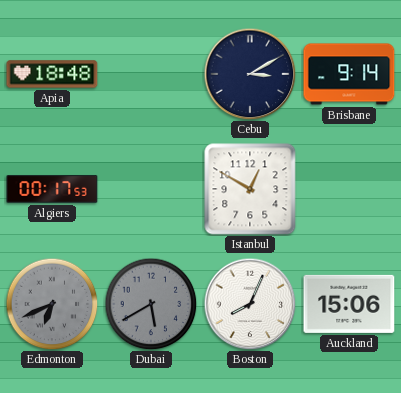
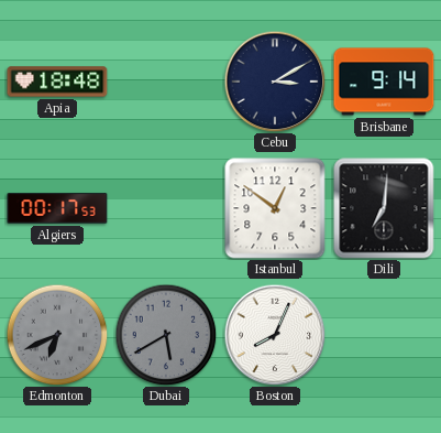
Istanbul: 12:50 -> 12:51 (275, 208)
Dili: none -> 7:01 (384, 208)
Auckland: 15:06 -> none (349, 304)
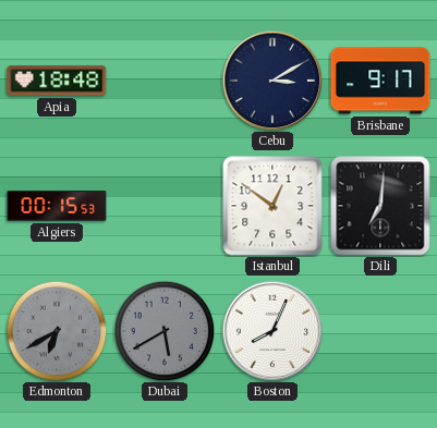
Brisbane: 9:14 -> 9:17 (380, 81)
Algiers: 00:17 -> 00:15 (57, 206)
Edmonton: 6:41 -> 6:40 (57, 331)
